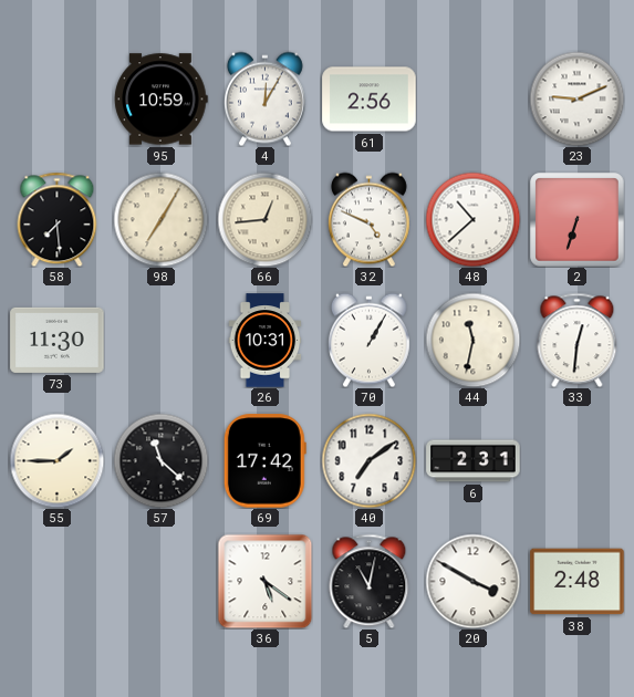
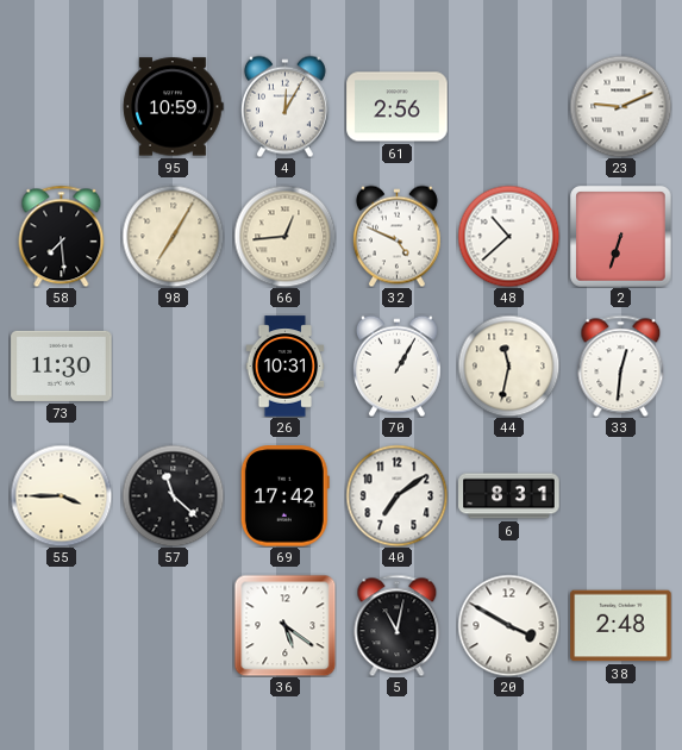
55: 1:45 -> 3:45 (61, 495)
6: 2:31 -> 8:31 (509, 496)
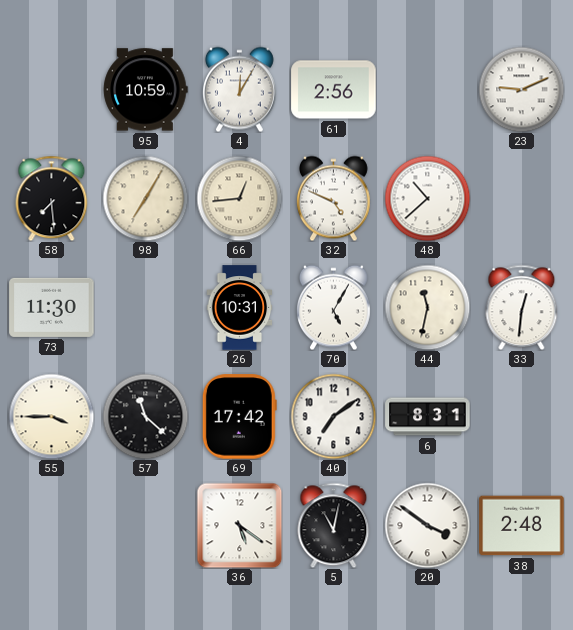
2: 6:33 -> none (621, 237)
70: 1:05 -> 5:05 (333, 307)
20: 3:50 -> 3:51 (427, 525)
